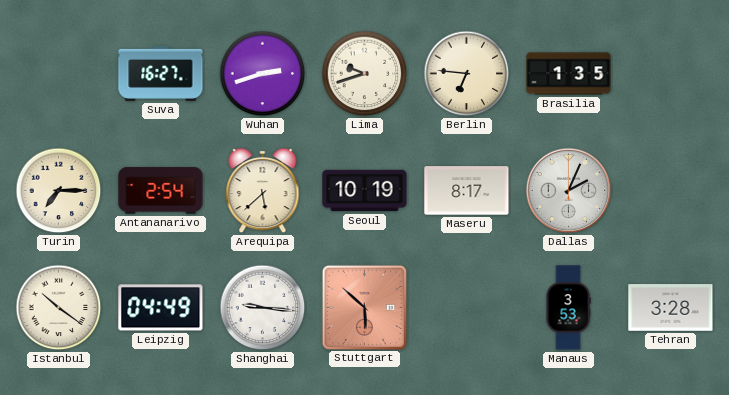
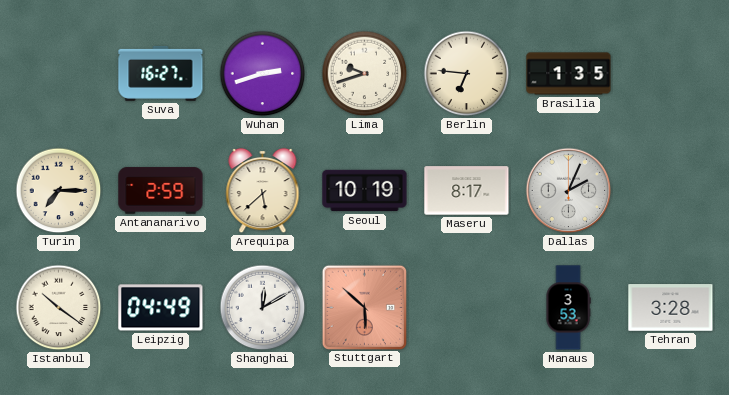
Antananarivo: 2:54 -> 2:59 (161, 191)
Shanghai: 9:16 -> 12:10 (263, 308)
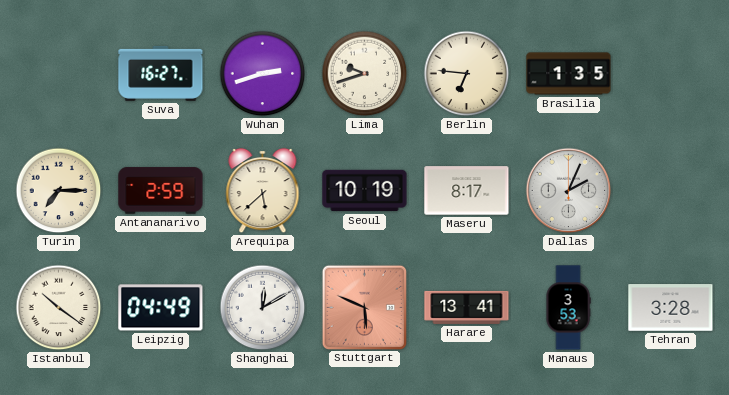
Stuttgart: 5:52 -> 5:49 (364, 307)
Harare: none -> 13:41 (467, 307)
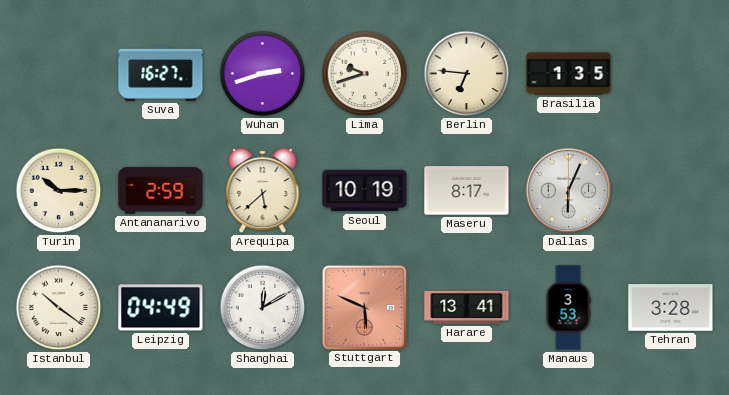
Turin: 7:15 -> 10:15 (59, 191)
Dallas: 2:04 -> 6:04 (569, 191)
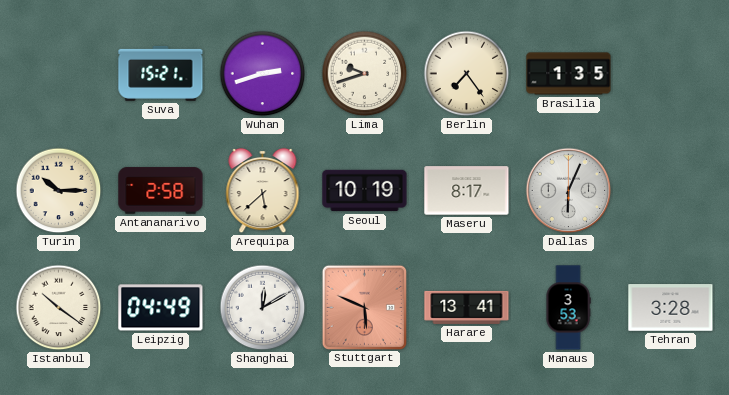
Suva: 16:27 -> 15:21 (161, 73)
Berlin: 6:46 -> 7:24 (467, 74)
Antananarivo: 2:59 -> 2:58 (161, 191)
